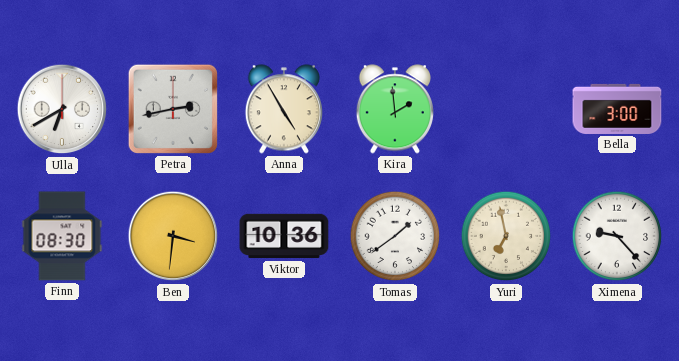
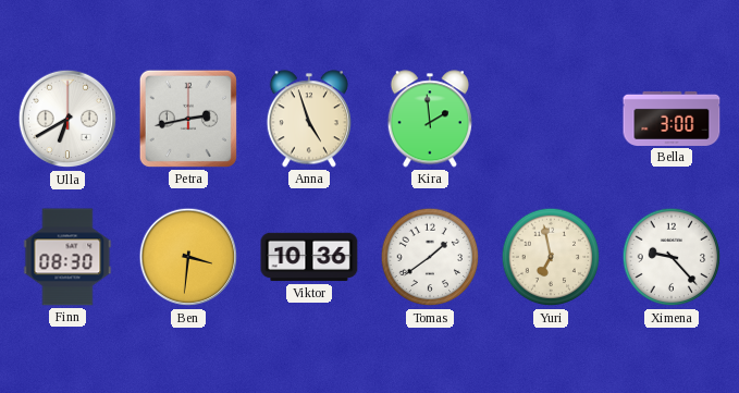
Anna: 4:55 -> 4:57 (309, 119)
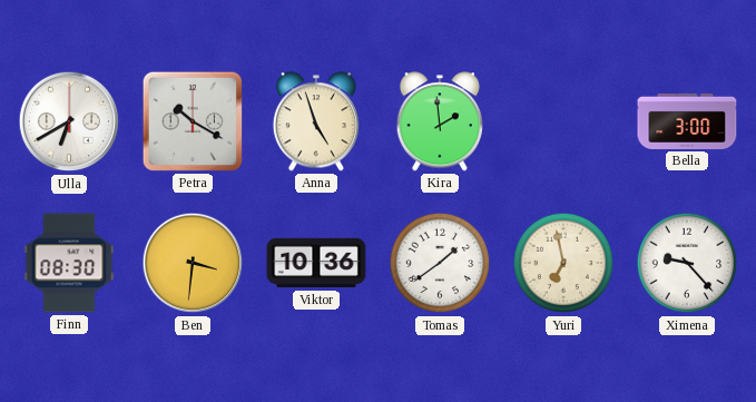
Petra: 2:43 -> 10:20 (193, 121)
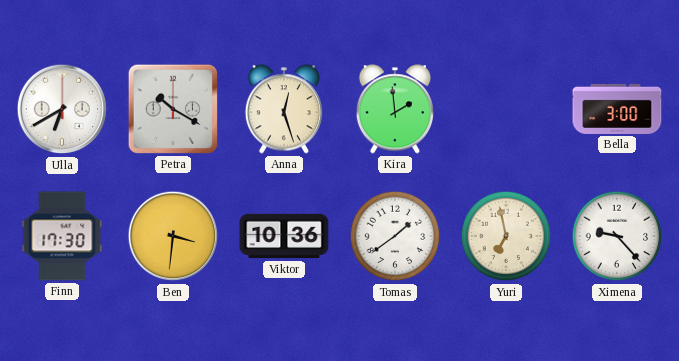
Anna: 4:57 -> 12:27 (284, 109)
Finn: 08:30 -> 17:30 (62, 236)
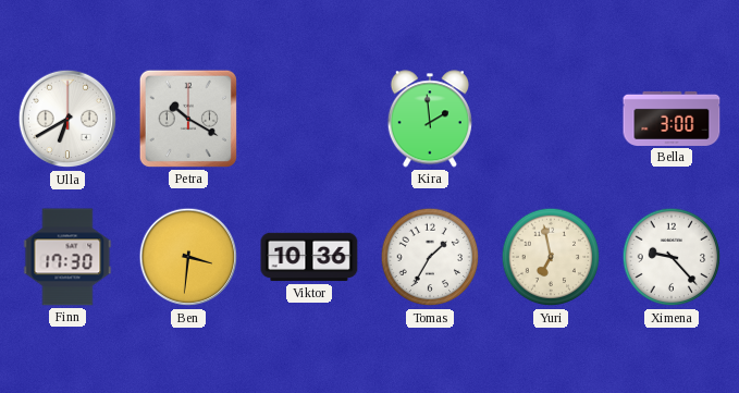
Anna: 12:27 -> none (284, 109)
Tomas: 1:39 -> 1:35 (430, 257)
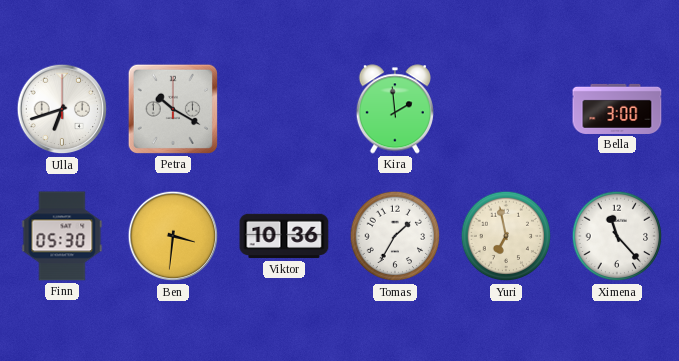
Ulla: 6:40 -> 6:42 (62, 109)
Finn: 17:30 -> 05:30 (62, 236)
Ximena: 9:23 -> 11:23 (617, 236)
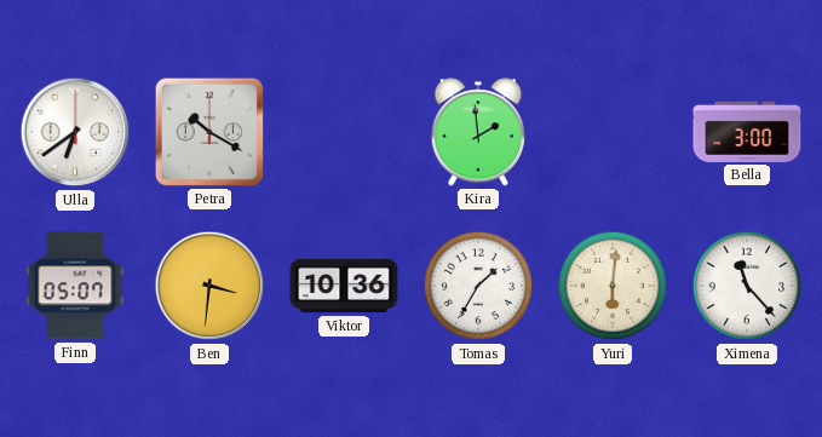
Ulla: 6:42 -> 6:39 (75, 132)
Finn: 05:30 -> 05:07 (75, 286)
Yuri: 6:58 -> 6:01 (613, 286)
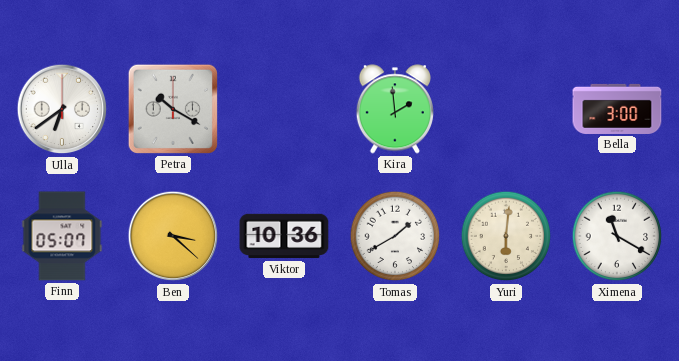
Ben: 3:31 -> 3:22 (173, 236)
Tomas: 1:35 -> 1:40 (395, 236)
Ximena: 11:23 -> 11:20 (617, 236)
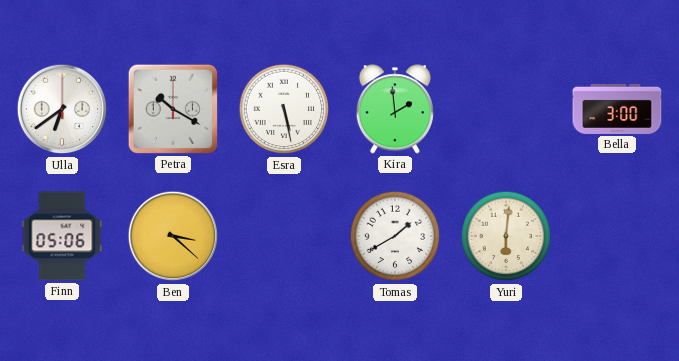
Esra: none -> 5:28 (284, 109)
Finn: 05:07 -> 05:06 (62, 236)
Viktor: 10:36 -> none (284, 236)
Ximena: 11:20 -> none (617, 236)
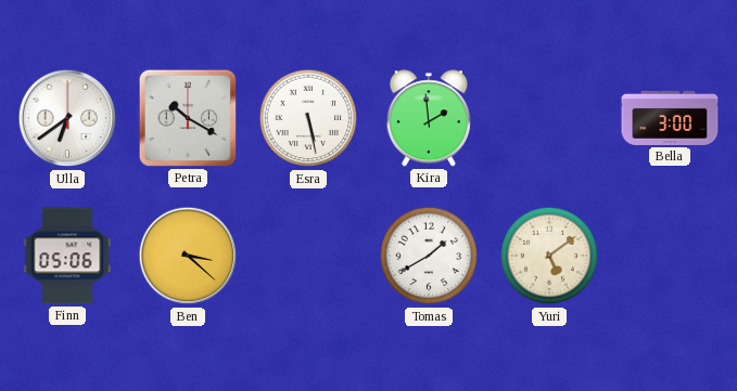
Yuri: 6:01 -> 5:09 (549, 256)
